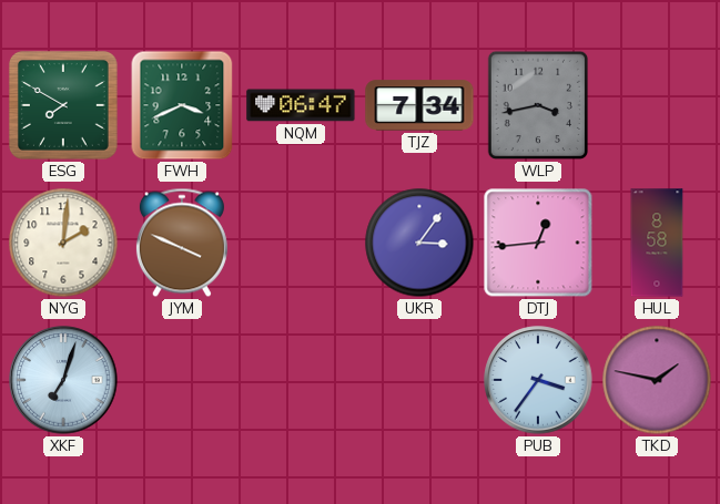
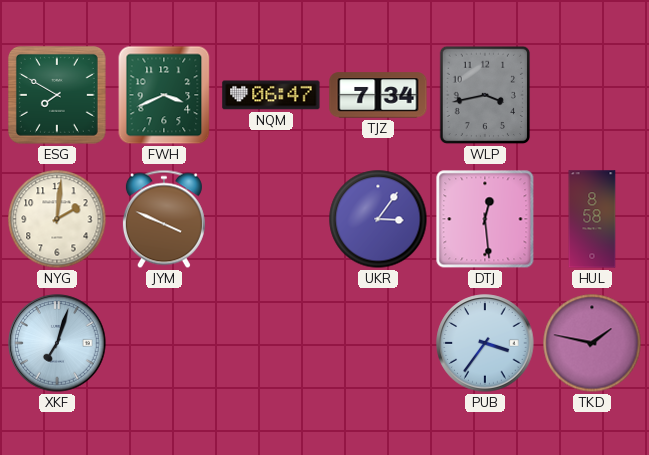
DTJ: 12:44 -> 12:29 (485, 219)
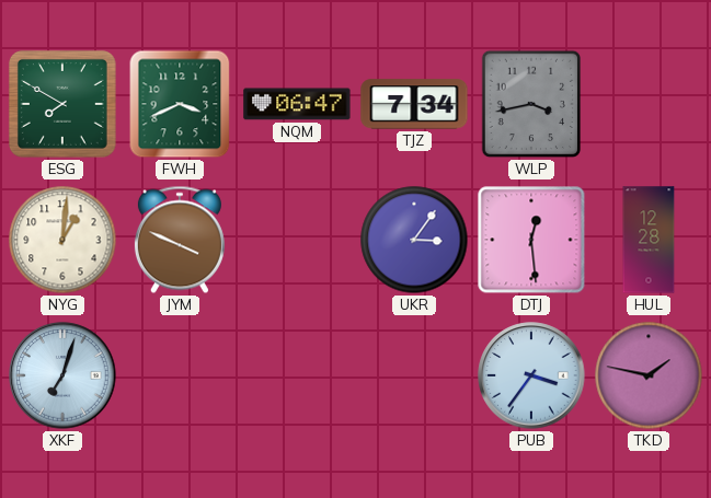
NYG: 2:01 -> 1:01 (62, 240)
HUL: 8:58 -> 12:28 (649, 240)
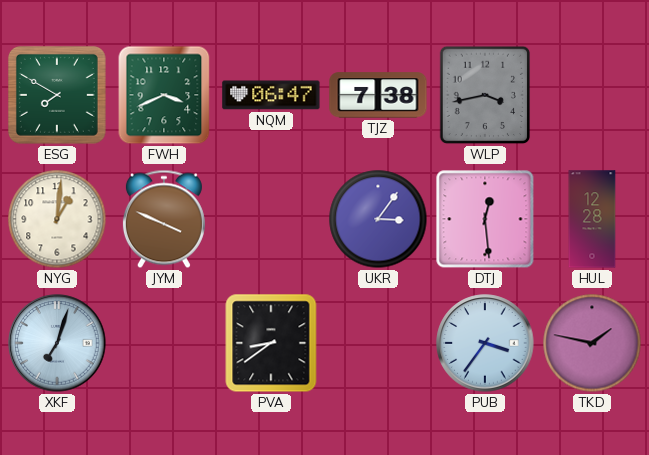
TJZ: 7:34 -> 7:38 (378, 95)
PVA: none -> 8:39 (271, 343)
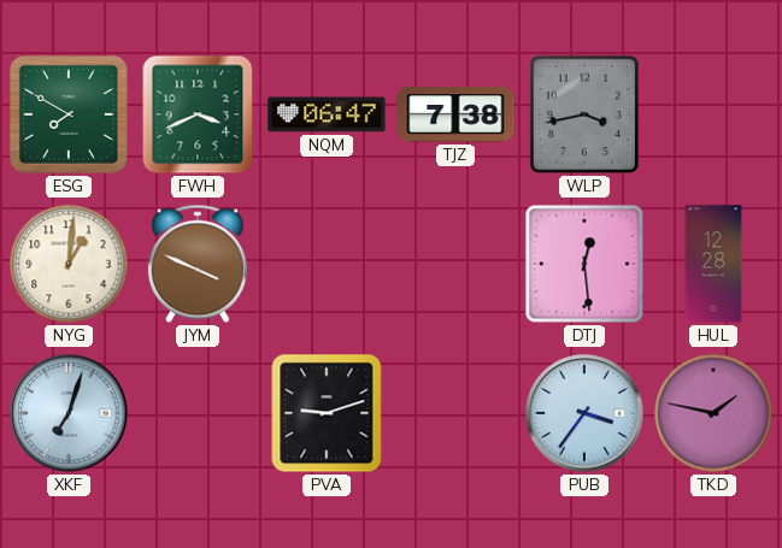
UKR: 3:06 -> none (378, 219)
PVA: 8:39 -> 9:12 (327, 413)
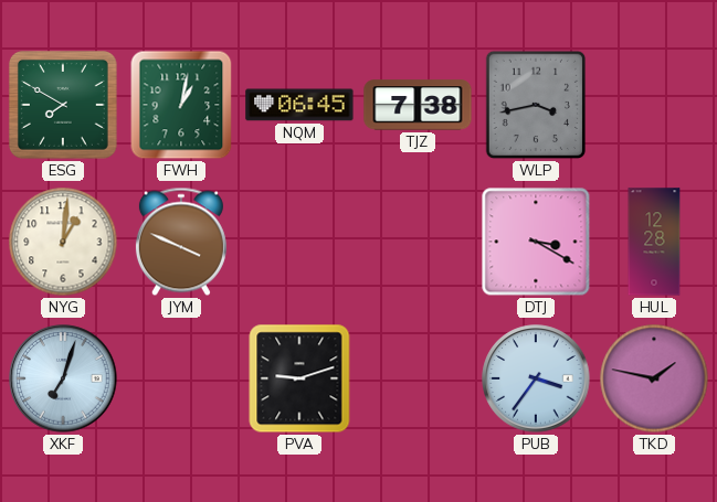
FWH: 3:41 -> 1:02 (181, 105)
NQM: 06:47 -> 06:45 (299, 105)
DTJ: 12:29 -> 3:20 (536, 242)
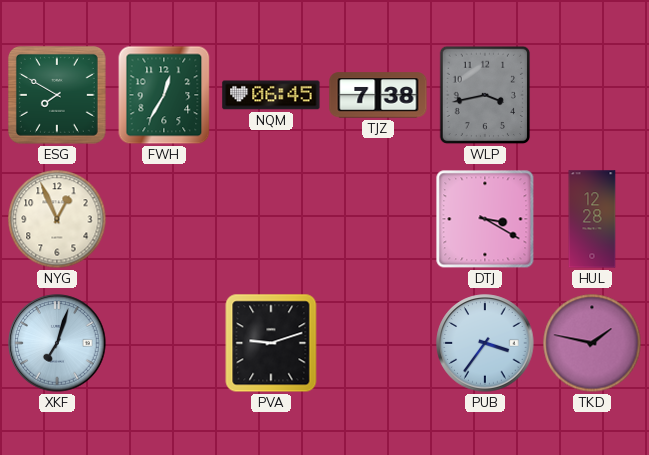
FWH: 1:02 -> 12:35 (164, 95)
NYG: 1:01 -> 12:56 (57, 219)
JYM: 3:49 -> none (181, 242)
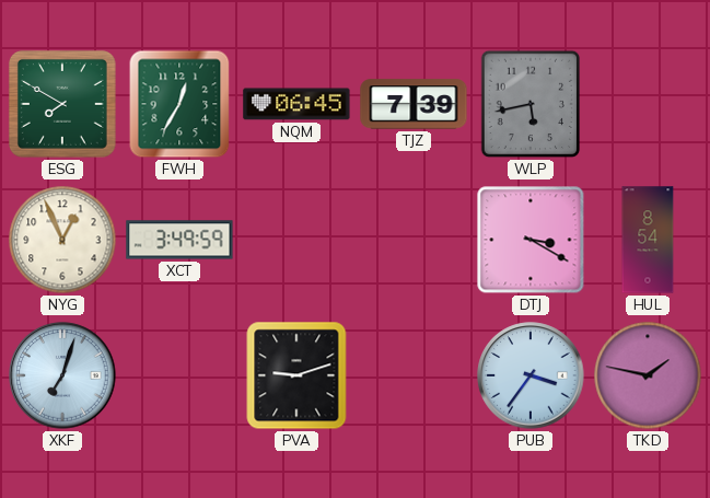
TJZ: 7:38 -> 7:39 (414, 104)
WLP: 3:43 -> 5:43 (531, 104)
XCT: none -> 3:49 (179, 240)
HUL: 12:28 -> 8:54 (648, 240)
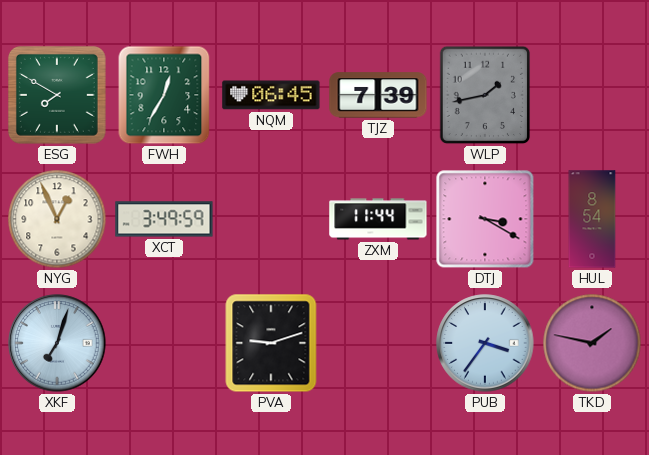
WLP: 5:43 -> 1:43 (485, 95)
ZXM: none -> 11:44 (378, 219)
